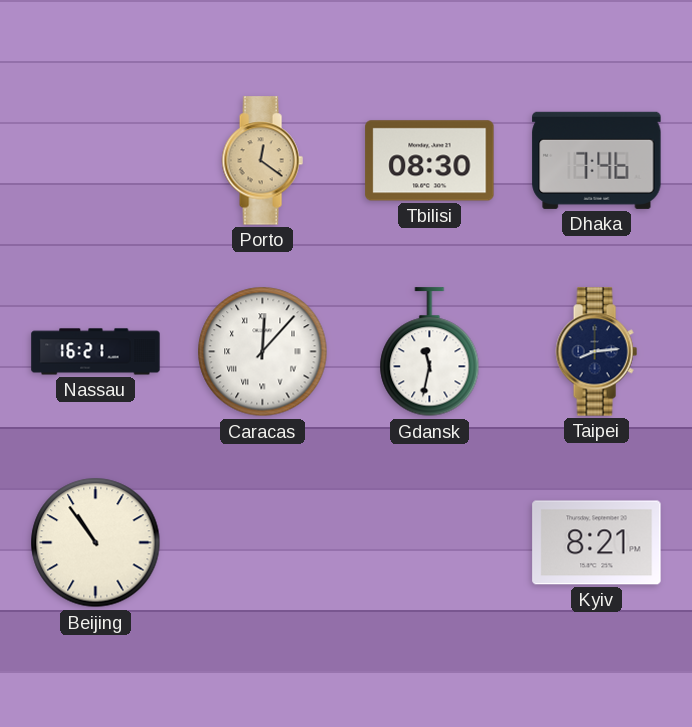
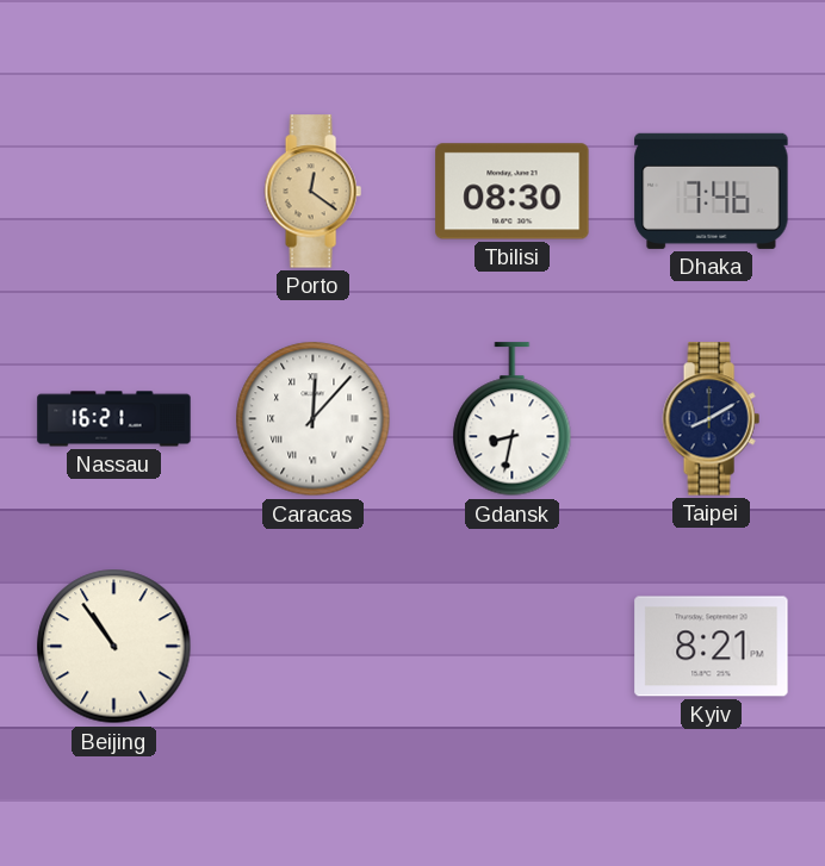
Gdansk: 11:32 -> 8:32 (513, 419)
Taipei: 8:14 -> 8:10 (711, 419)
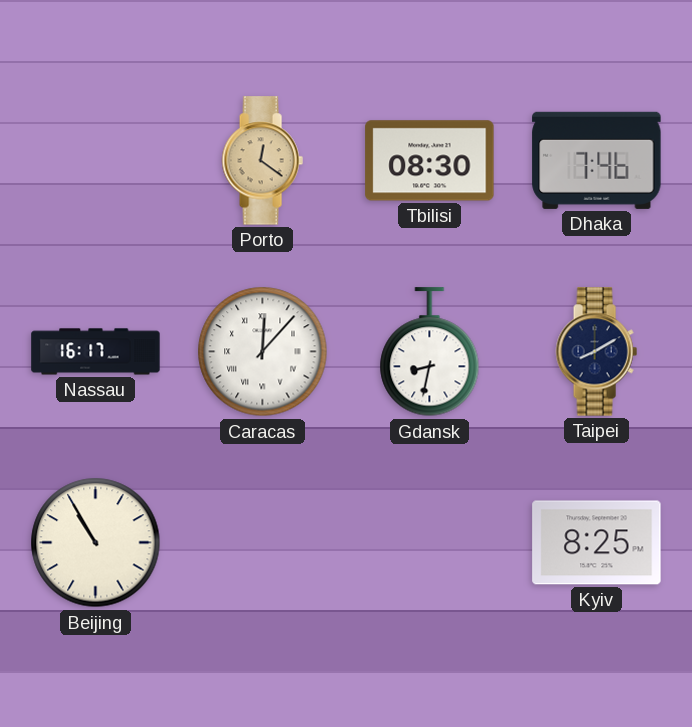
Nassau: 16:21 -> 16:17 (96, 352)
Beijing: 10:54 -> 10:55 (96, 543)
Kyiv: 8:21 -> 8:25 (597, 543)
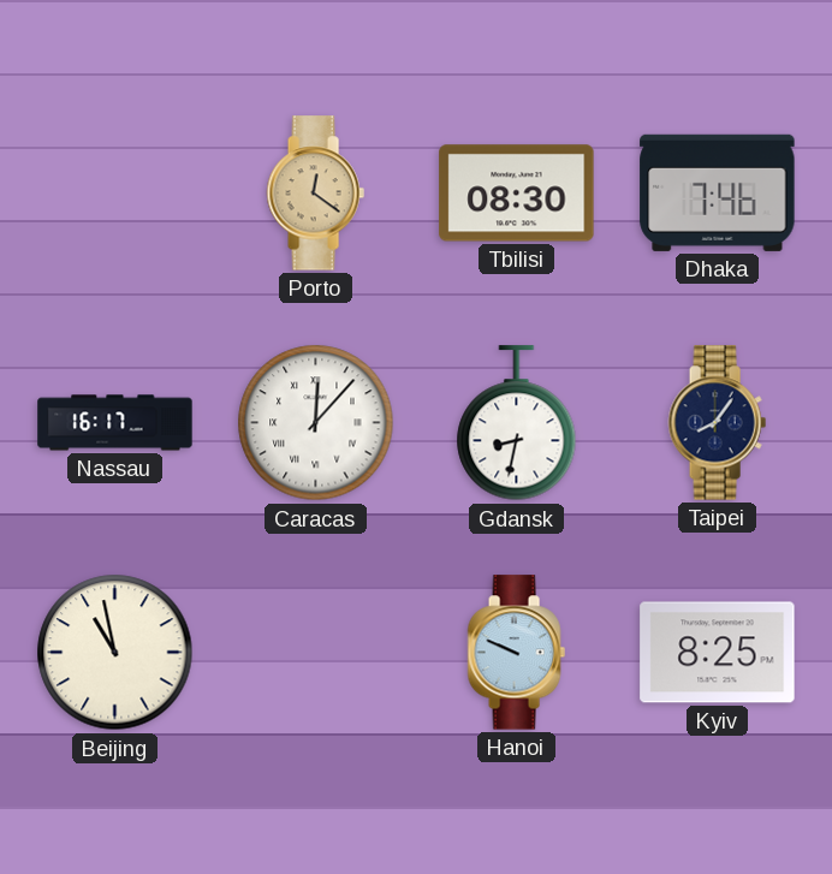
Taipei: 8:10 -> 8:06 (717, 423)
Beijing: 10:55 -> 10:58 (115, 653)
Hanoi: none -> 9:49 (516, 653)
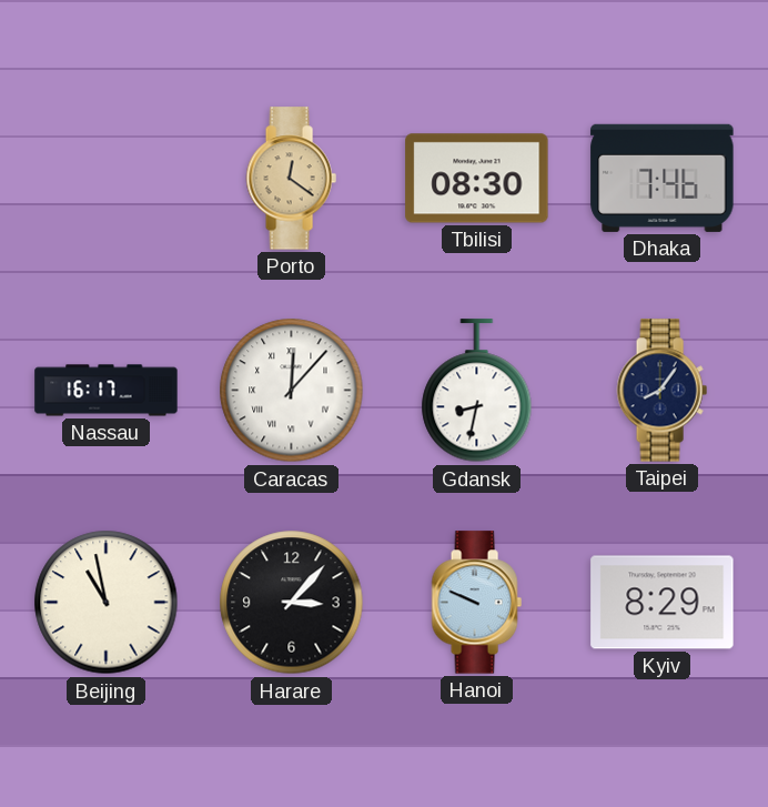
Harare: none -> 3:07 (292, 603)
Kyiv: 8:25 -> 8:29 (663, 603)
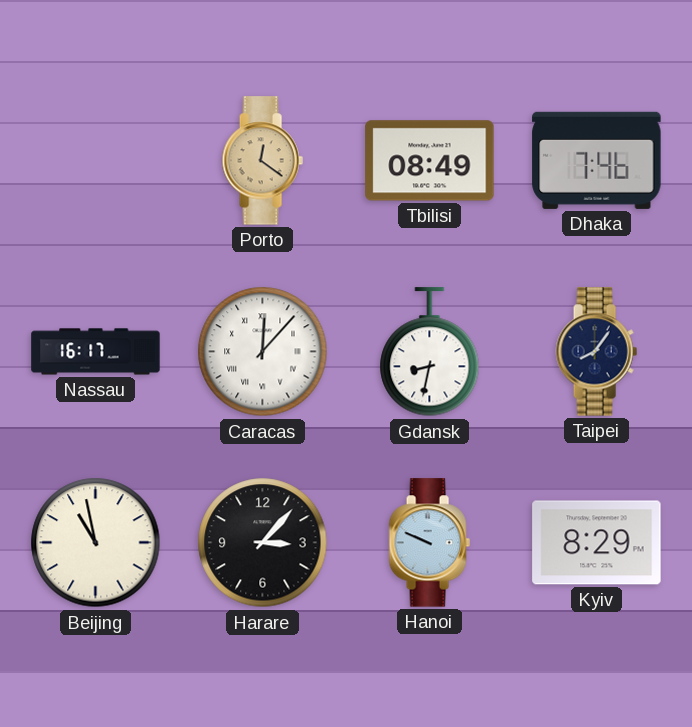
Tbilisi: 08:30 -> 08:49 (430, 161)
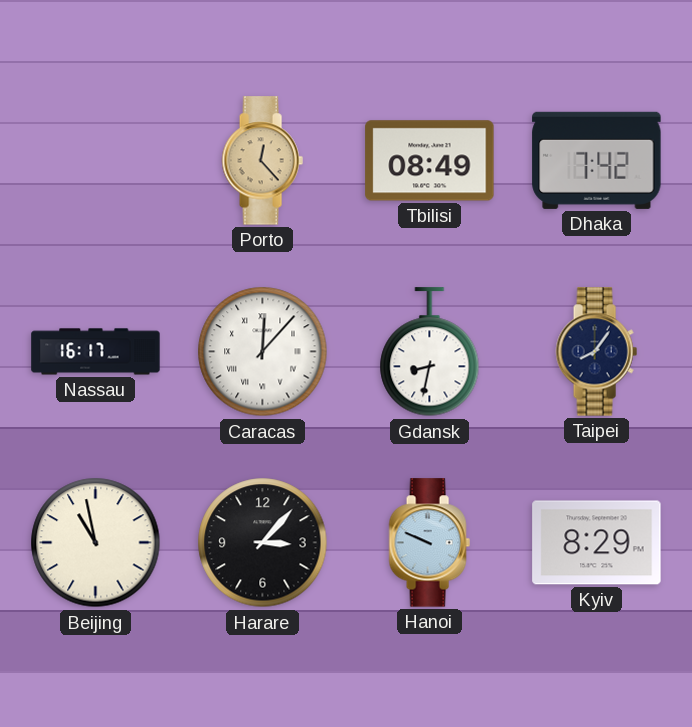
Porto: 12:21 -> 12:23 (262, 161)
Dhaka: 7:46 -> 7:42 (597, 160)
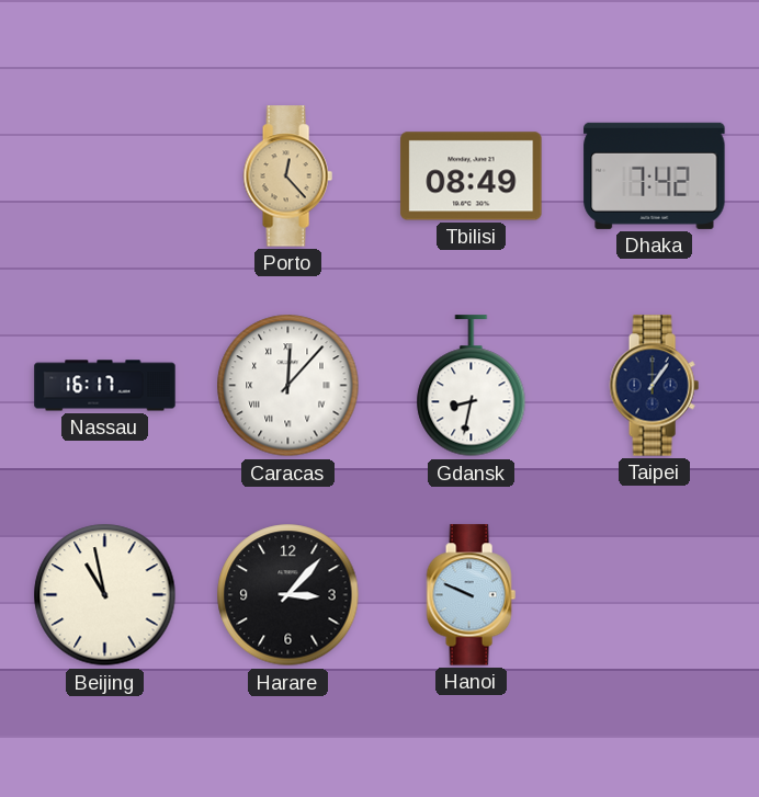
Taipei: 8:06 -> 1:06 (654, 386)
Kyiv: 8:29 -> none (597, 543)
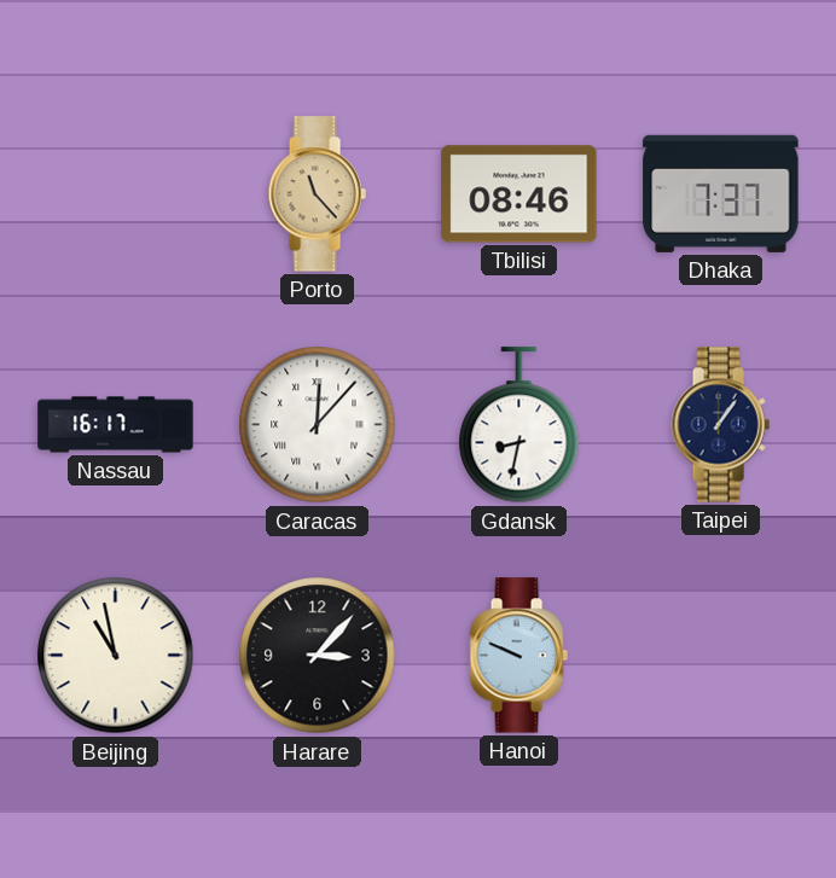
Porto: 12:23 -> 11:23 (317, 194)
Tbilisi: 08:49 -> 08:46 (519, 194)
Dhaka: 7:42 -> 7:37 (721, 193)
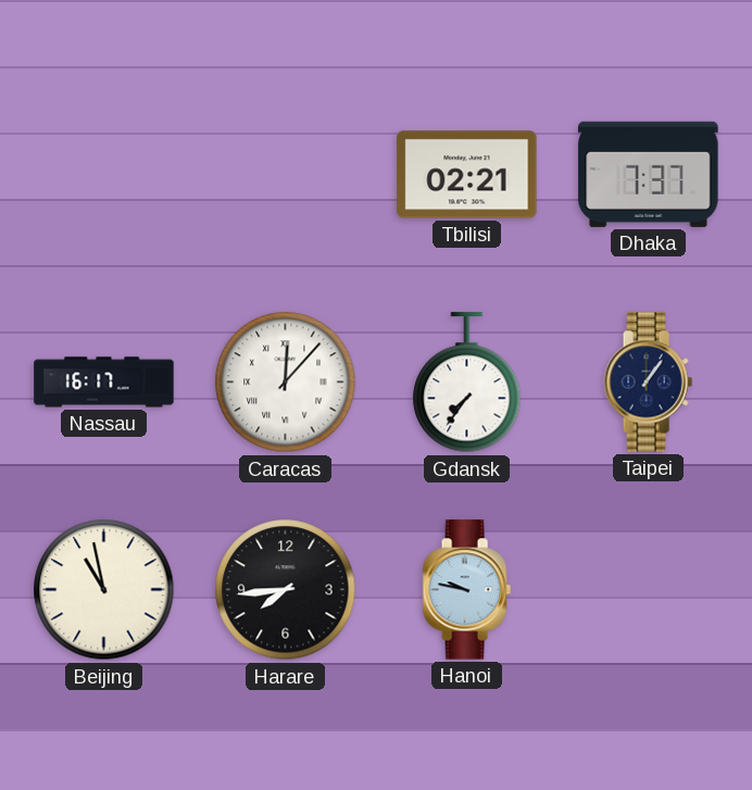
Porto: 11:23 -> none (317, 194)
Tbilisi: 08:46 -> 02:21 (467, 175)
Gdansk: 8:32 -> 7:36 (467, 383)
Harare: 3:07 -> 7:44 (286, 590)
Hanoi: 9:49 -> 9:47 (466, 590)
